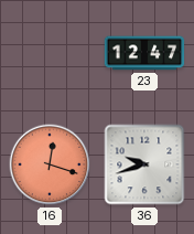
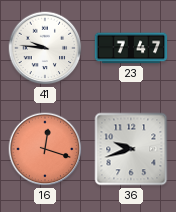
41: none -> 9:46 (45, 48)
23: 12:47 -> 7:47 (131, 48)
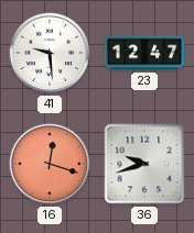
41: 9:46 -> 9:29 (50, 53)
23: 7:47 -> 12:47 (144, 53)
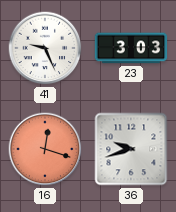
41: 9:29 -> 9:26 (45, 48)
23: 12:47 -> 3:03 (131, 48)
